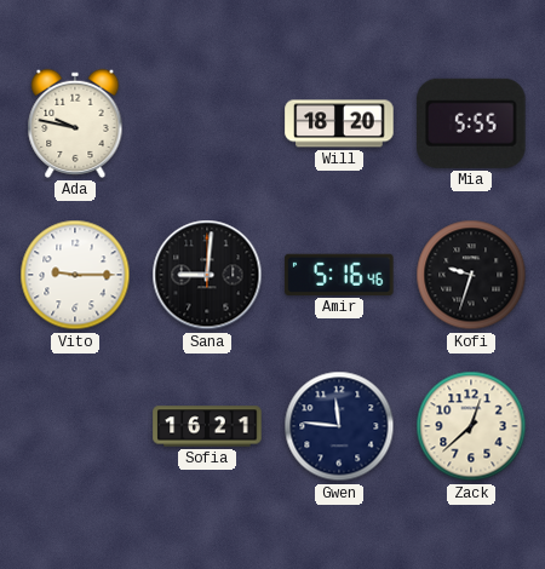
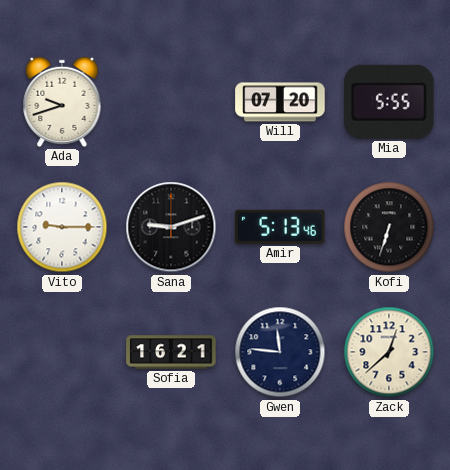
Ada: 9:47 -> 9:42 (62, 102)
Will: 18:20 -> 07:20 (280, 102)
Sana: 9:01 -> 9:12 (171, 227)
Amir: 5:16 -> 5:13 (280, 227)
Kofi: 9:33 -> 6:33 (389, 227)
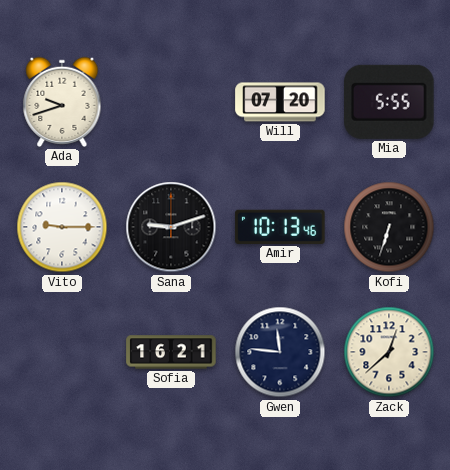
Amir: 5:13 -> 10:13 (280, 227)
